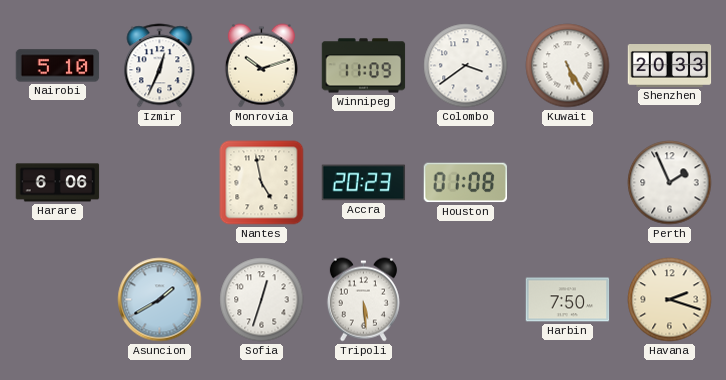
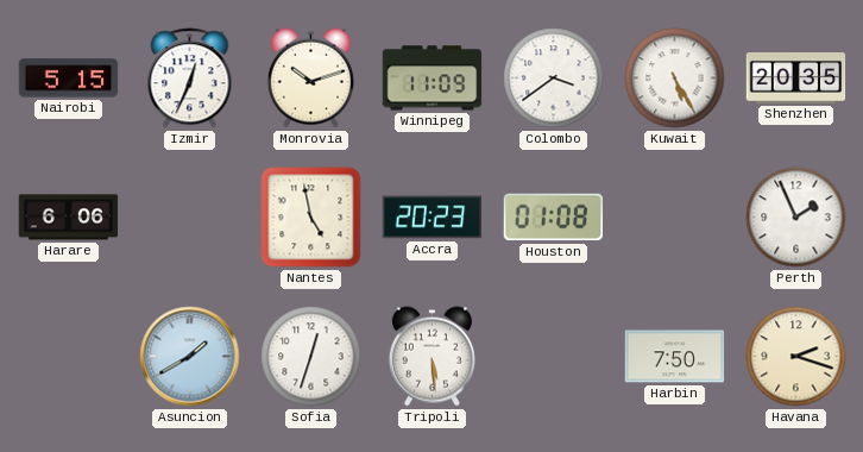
Nairobi: 5:10 -> 5:15 (69, 79)
Shenzhen: 20:33 -> 20:35 (796, 79)
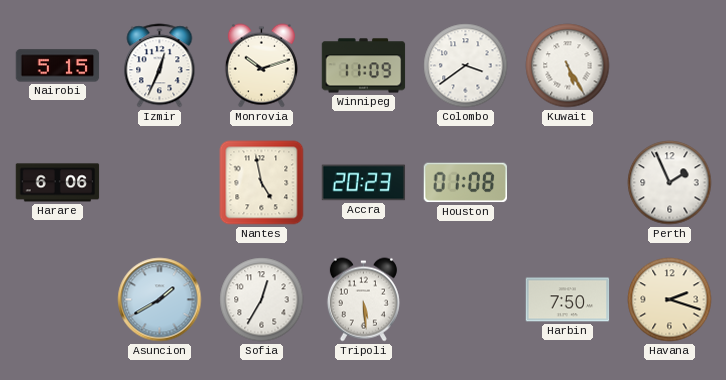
Shenzhen: 20:35 -> none (796, 79)
Sofia: 12:33 -> 12:35 (262, 300)
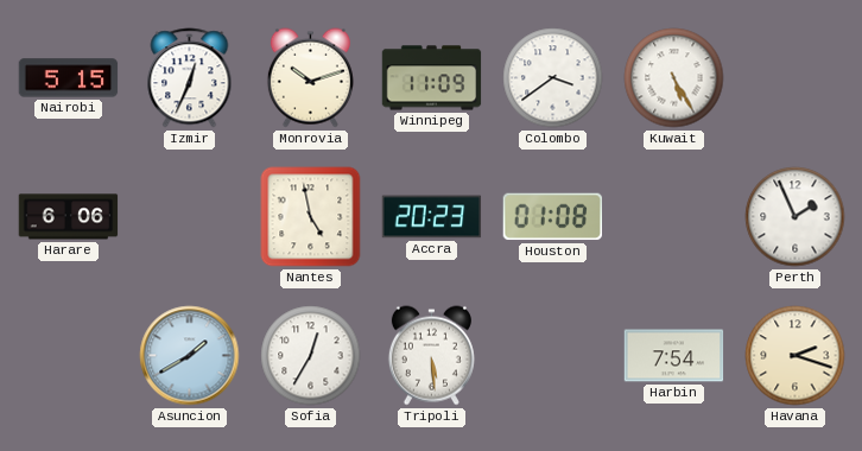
Harbin: 7:50 -> 7:54 (674, 356)
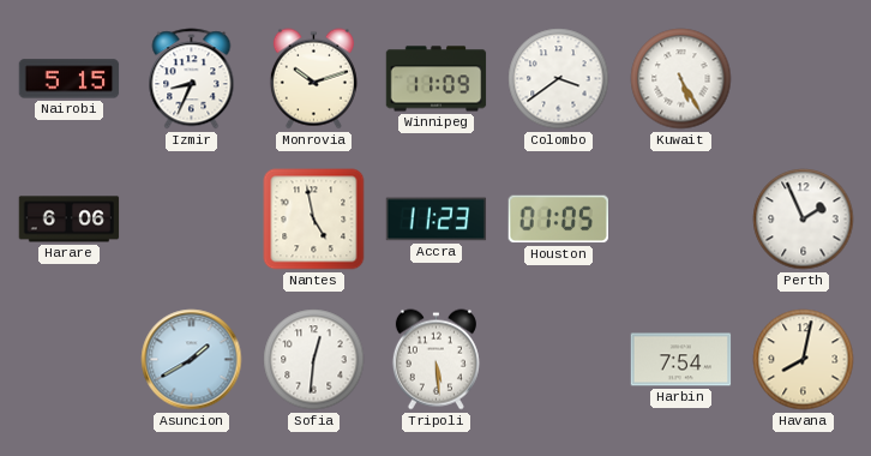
Izmir: 12:34 -> 8:34 (192, 79)
Accra: 20:23 -> 11:23 (437, 220)
Houston: 01:08 -> 01:05 (558, 220)
Sofia: 12:35 -> 12:31 (314, 360)
Havana: 2:18 -> 8:02 (804, 360)
